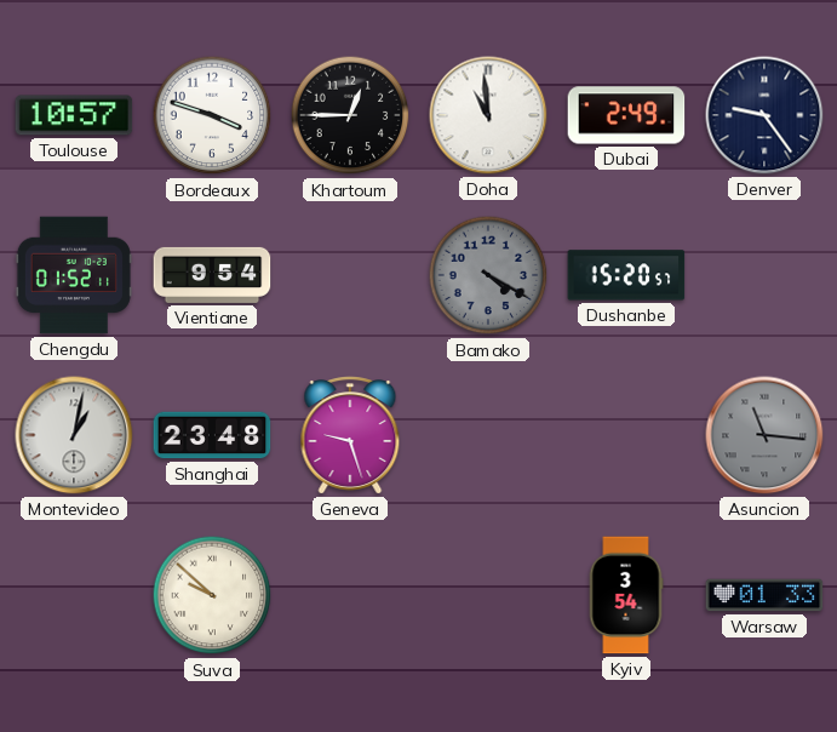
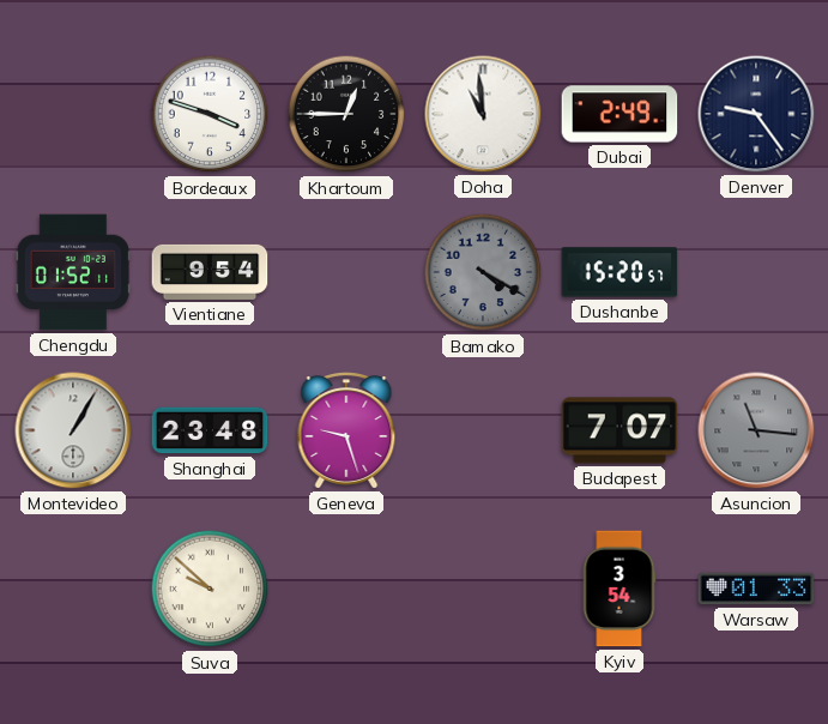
Toulouse: 10:57 -> none (74, 115)
Montevideo: 1:02 -> 1:05 (73, 430)
Budapest: none -> 7:07 (620, 430)
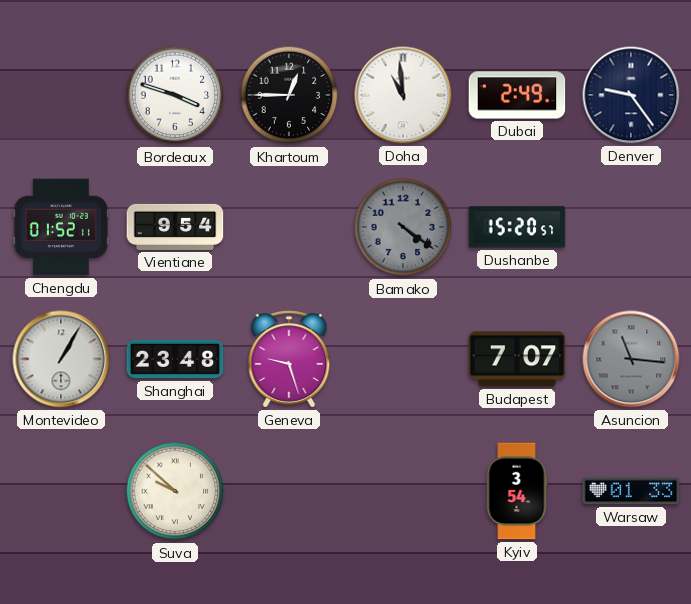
Bamako: 4:20 -> 4:21 (403, 227)
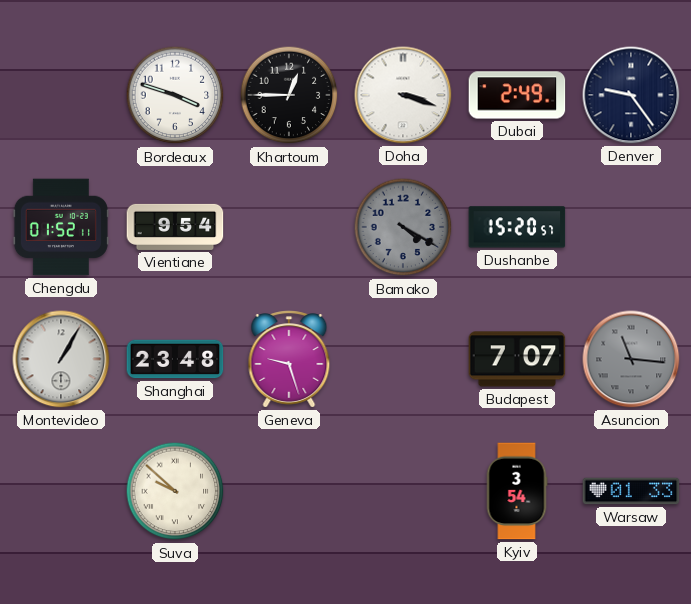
Doha: 10:59 -> 3:18 (403, 95)
Bamako: 4:21 -> 4:20 (403, 227)
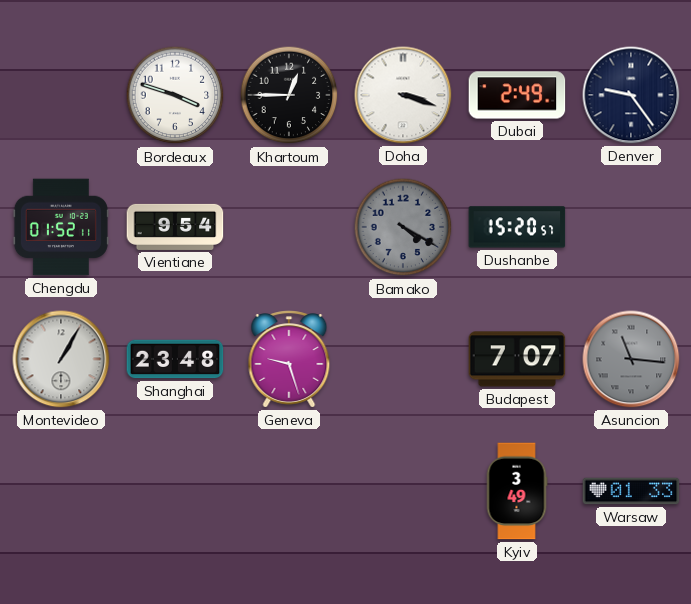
Suva: 9:52 -> none (175, 491)
Kyiv: 3:54 -> 3:49 (517, 491)
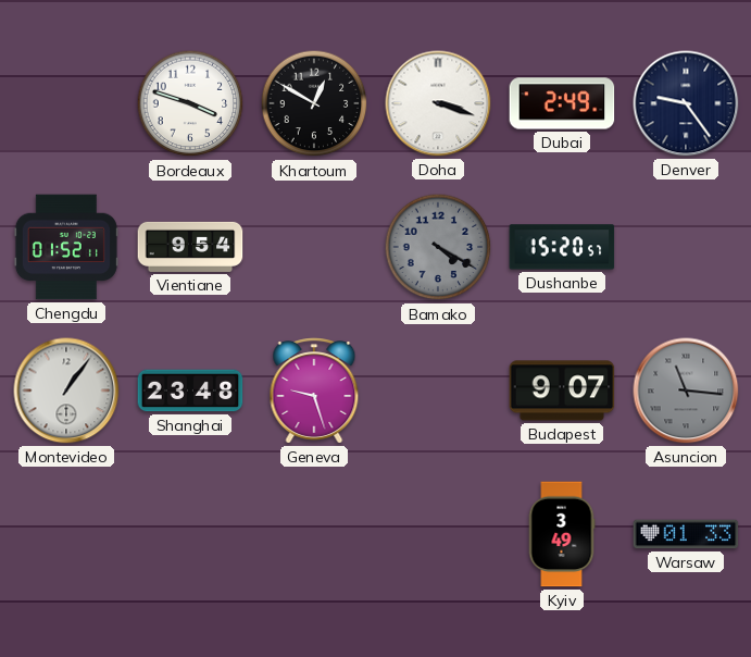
Khartoum: 12:45 -> 12:50 (314, 103)
Montevideo: 1:05 -> 1:06 (66, 391)
Budapest: 7:07 -> 9:07 (562, 391)
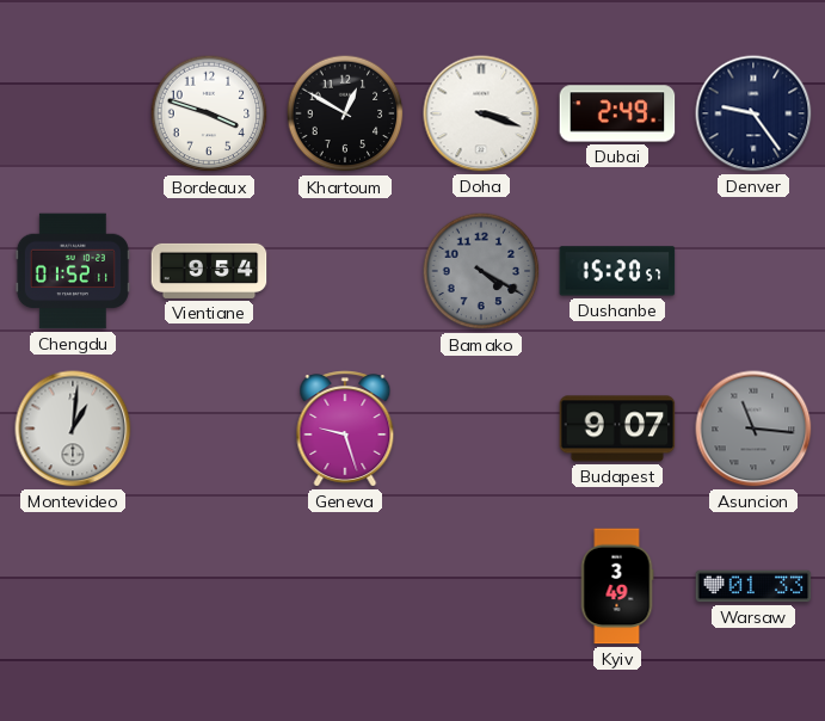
Montevideo: 1:06 -> 1:01 (73, 429)
Shanghai: 23:48 -> none (190, 391)
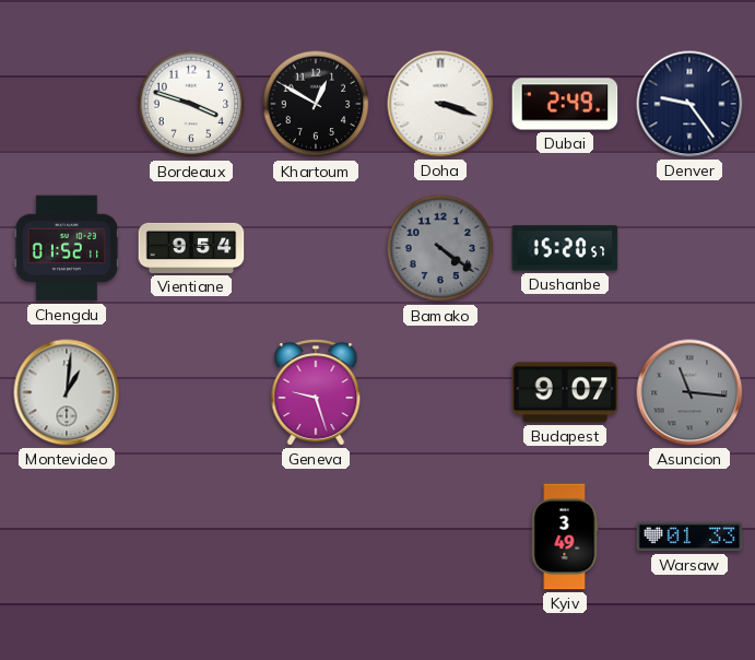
Bamako: 4:20 -> 4:21 (440, 248)
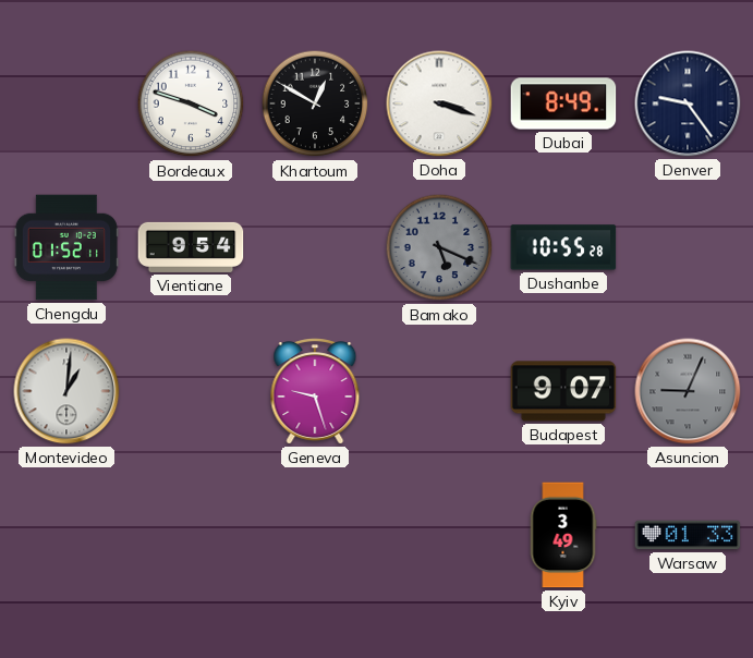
Dubai: 2:49 -> 8:49 (563, 103)
Bamako: 4:21 -> 5:19 (439, 247)
Dushanbe: 15:20 -> 10:55 (563, 247)
Asuncion: 11:16 -> 9:04 (688, 391)
